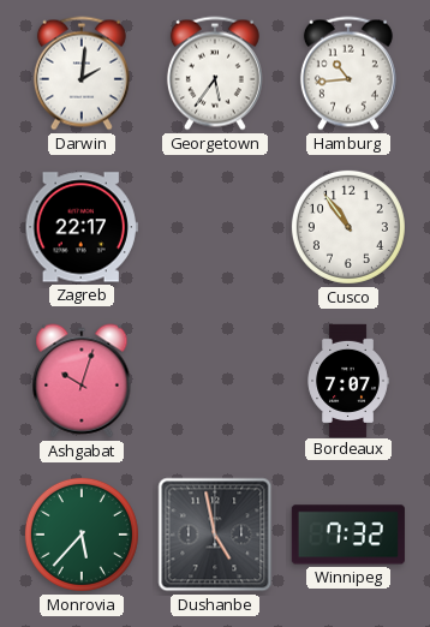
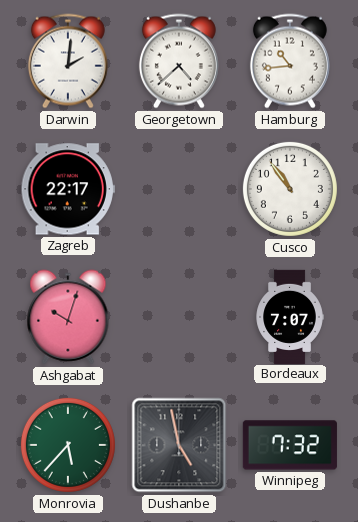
Georgetown: 5:36 -> 4:38 (179, 61)
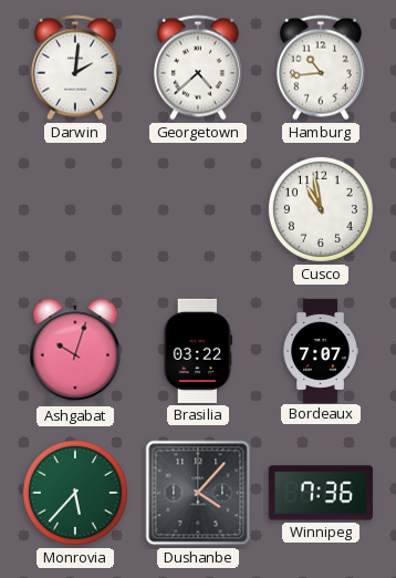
Zagreb: 22:17 -> none (68, 189)
Cusco: 10:54 -> 10:58 (321, 209)
Brasilia: none -> 03:22 (197, 351)
Dushanbe: 4:58 -> 4:07 (198, 493)
Winnipeg: 7:32 -> 7:36 (321, 493)
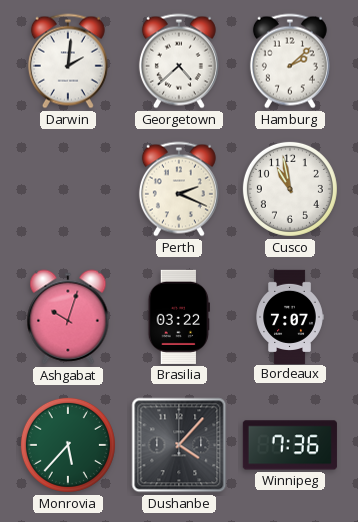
Hamburg: 10:44 -> 2:08 (290, 61)
Perth: none -> 2:19 (179, 189)
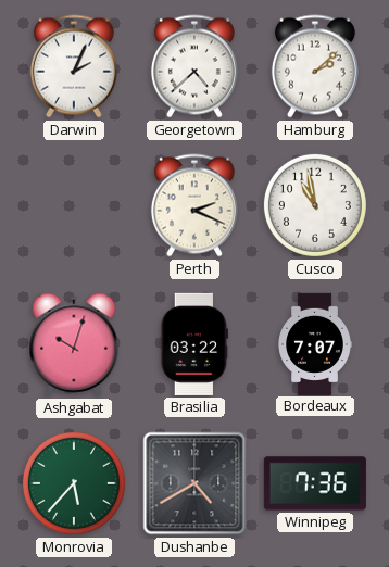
Darwin: 2:01 -> 2:04 (74, 66)
Dushanbe: 4:07 -> 4:40 (195, 483)
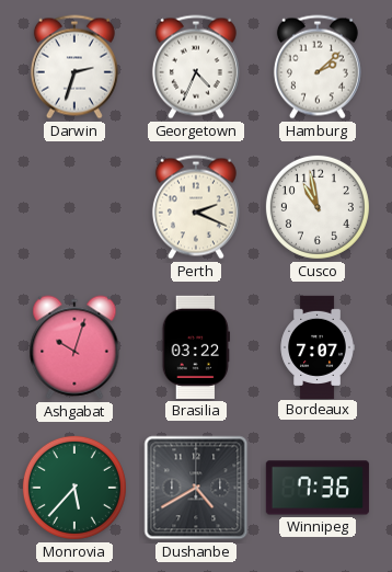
Darwin: 2:04 -> 2:33 (74, 67)
Georgetown: 4:38 -> 4:34 (196, 67)
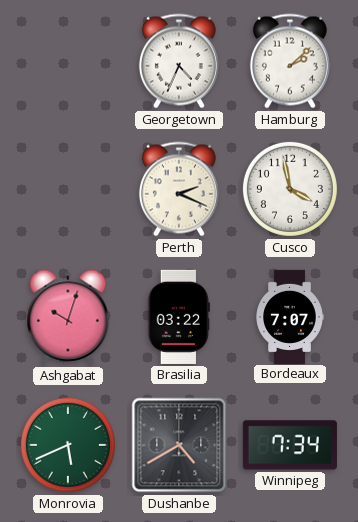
Darwin: 2:33 -> none (74, 67)
Cusco: 10:58 -> 3:58 (290, 189)
Monrovia: 5:37 -> 5:41 (68, 445)
Winnipeg: 7:36 -> 7:34 (290, 445)
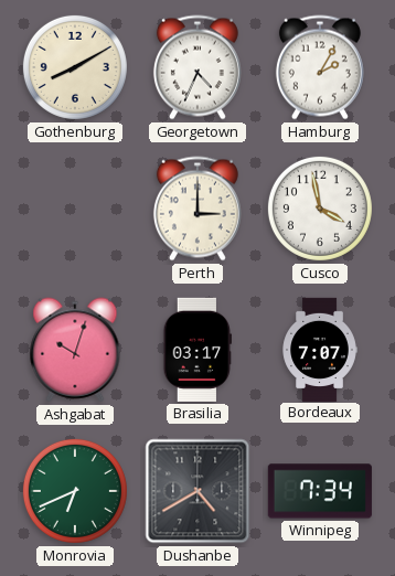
Gothenburg: none -> 8:10 (75, 67)
Hamburg: 2:08 -> 2:05 (320, 67)
Perth: 2:19 -> 3:00 (197, 209)
Brasilia: 03:22 -> 03:17 (196, 350)
Monrovia: 5:41 -> 6:41 (75, 491)
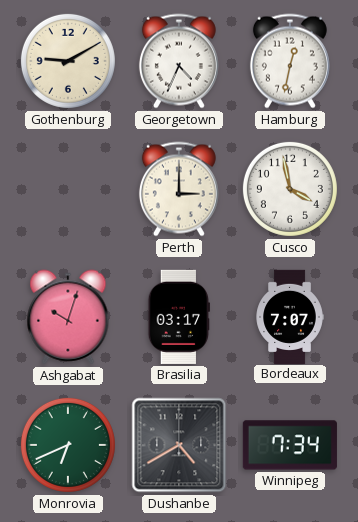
Gothenburg: 8:10 -> 9:10 (68, 61)
Hamburg: 2:05 -> 12:32 (290, 61)
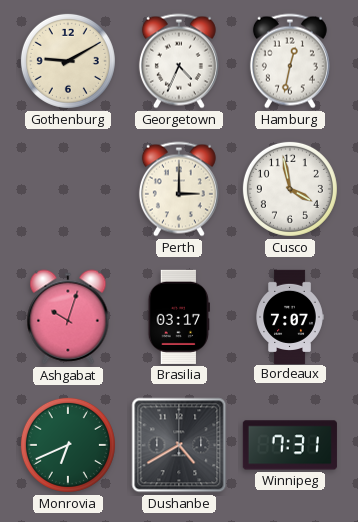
Winnipeg: 7:34 -> 7:31 (290, 445)
